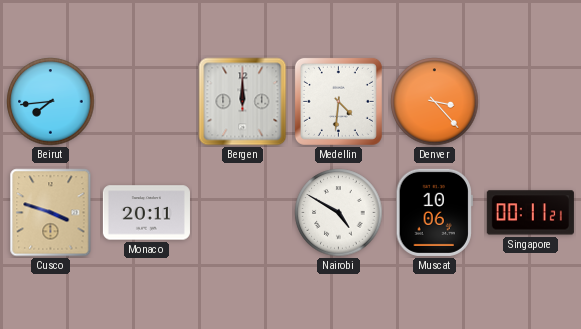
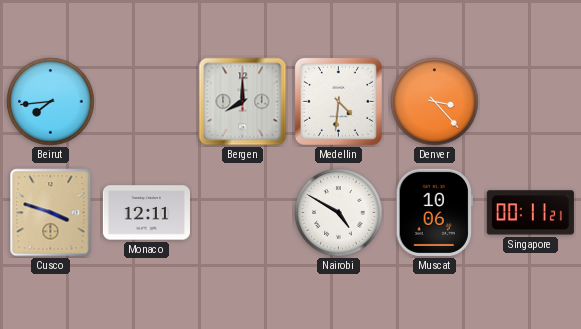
Bergen: 12:00 -> 8:00 (243, 102)
Monaco: 20:11 -> 12:11 (146, 213)
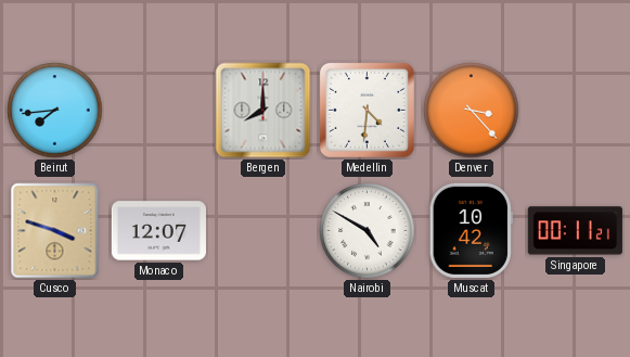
Monaco: 12:11 -> 12:07 (158, 231)
Muscat: 10:06 -> 10:42 (471, 230)
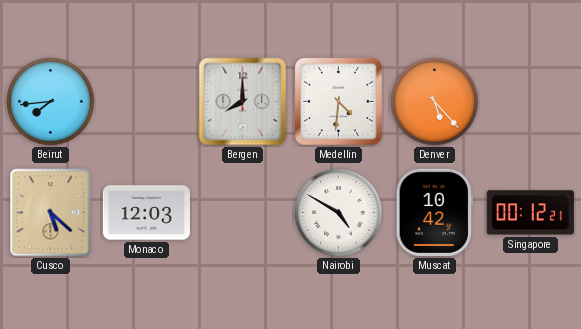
Denver: 3:23 -> 5:23 (435, 102)
Cusco: 3:48 -> 5:22 (51, 213)
Monaco: 12:07 -> 12:03 (146, 213)
Singapore: 00:11 -> 00:12 (530, 213)
